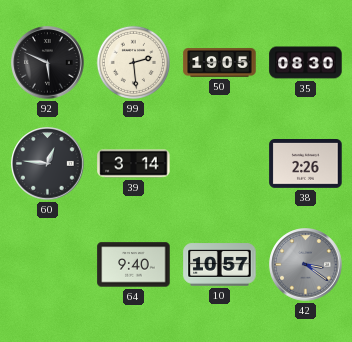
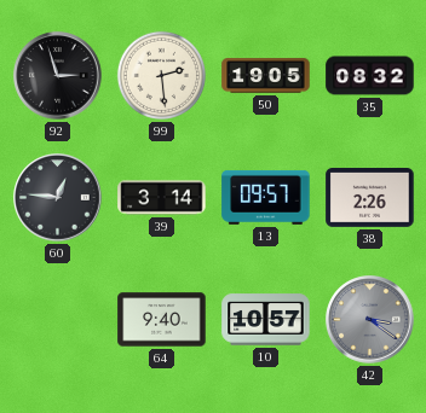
92: 5:49 -> 2:57 (58, 76)
35: 08:30 -> 08:32 (370, 76)
13: none -> 09:57 (266, 197)
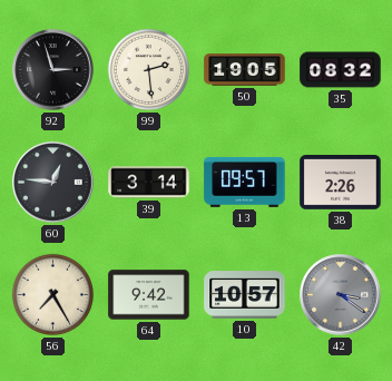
56: none -> 7:25 (52, 294)
64: 9:40 -> 9:42 (149, 295)
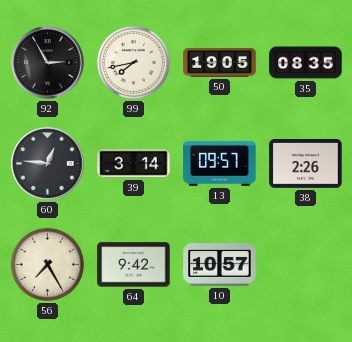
92: 2:57 -> 2:55 (48, 63)
99: 2:29 -> 7:43 (133, 62)
35: 08:32 -> 08:35 (306, 63)
42: 3:21 -> none (341, 295)
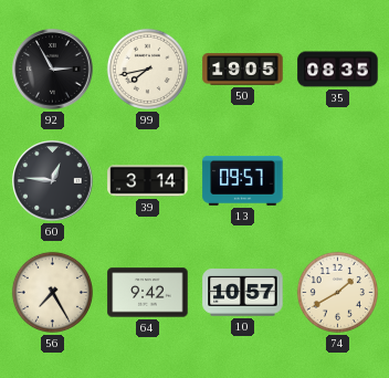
38: 2:26 -> none (306, 164)
74: none -> 1:40 (337, 292)
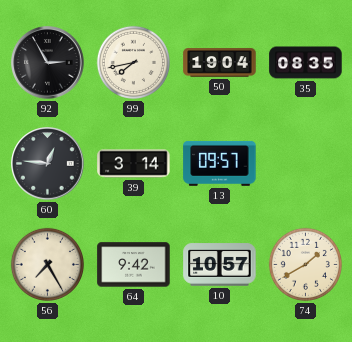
50: 19:05 -> 19:04 (220, 63)
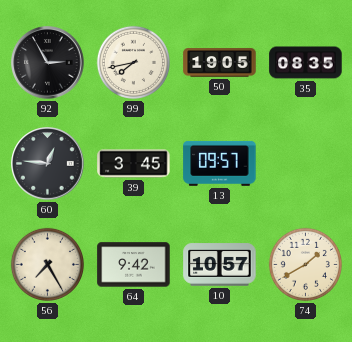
50: 19:04 -> 19:05 (220, 63)
39: 3:14 -> 3:45 (134, 164)
